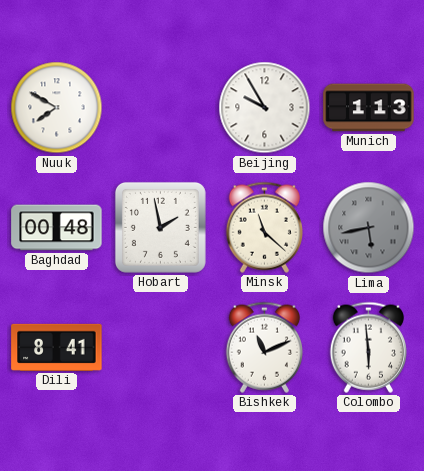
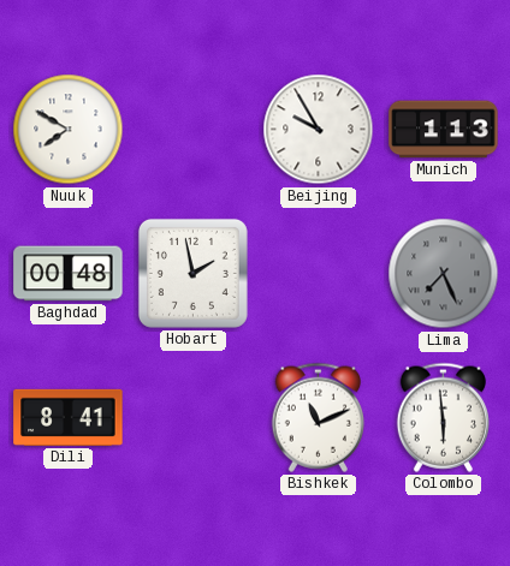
Minsk: 11:22 -> none (264, 227)
Lima: 5:43 -> 7:26 (444, 274)
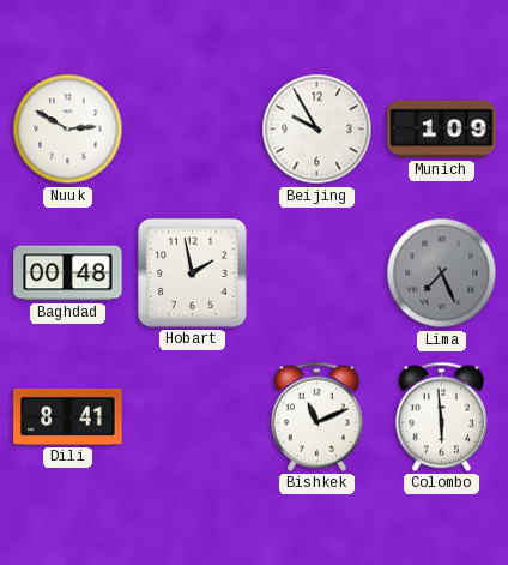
Nuuk: 7:50 -> 2:50 (68, 130)
Munich: 1:13 -> 1:09 (442, 130)
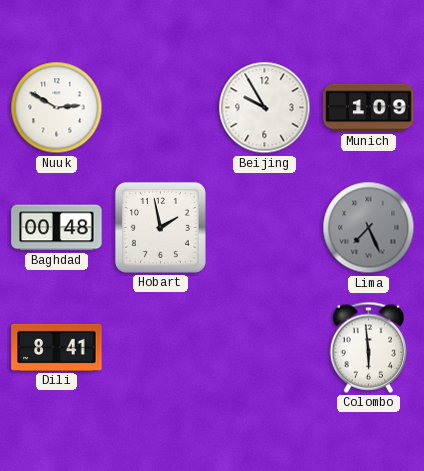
Bishkek: 11:11 -> none (316, 416)
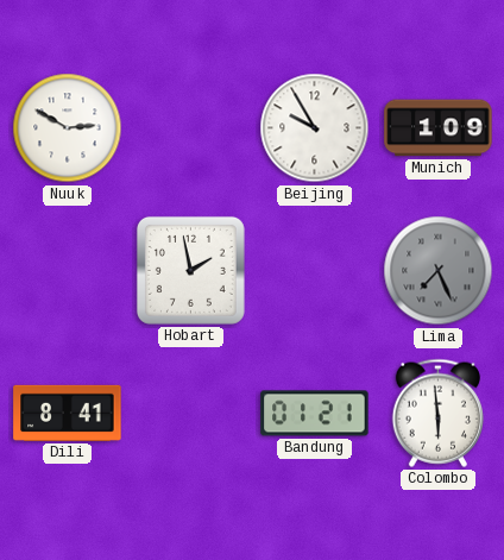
Baghdad: 00:48 -> none (57, 228)
Bandung: none -> 01:21 (315, 414)
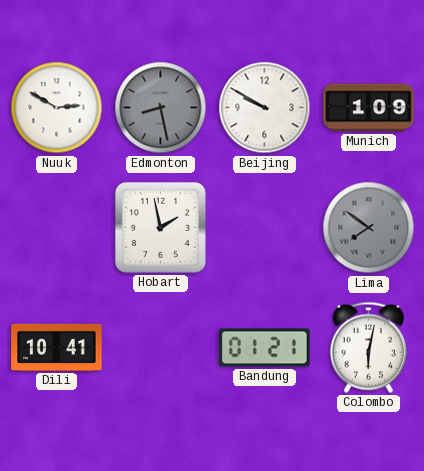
Edmonton: none -> 8:28 (161, 108)
Beijing: 9:55 -> 9:50 (265, 108)
Lima: 7:26 -> 7:51 (369, 228)
Dili: 8:41 -> 10:41 (57, 347)
Colombo: 5:59 -> 6:02 (368, 347)
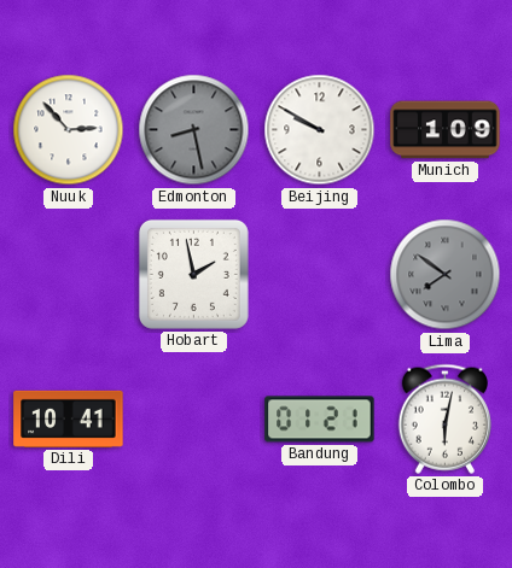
Nuuk: 2:50 -> 2:53 (69, 130)
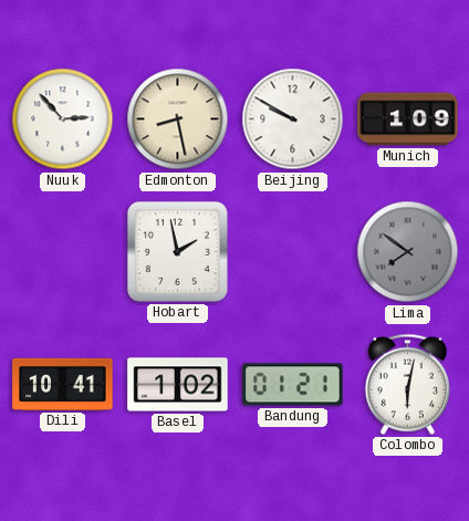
Edmonton dial: grey -> cream (178, 119)
Basel: none -> 1:02 (178, 385)
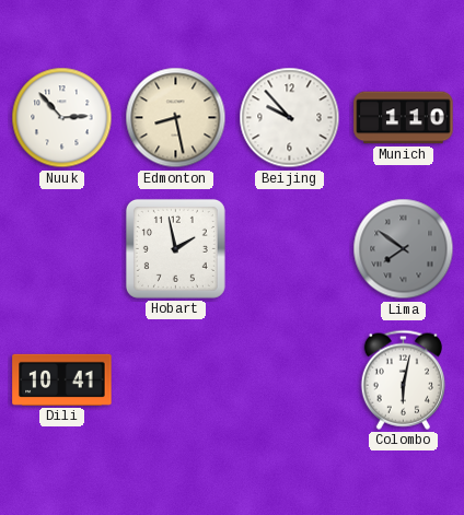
Beijing: 9:50 -> 9:53 (290, 118)
Munich: 1:09 -> 1:10 (404, 118)
Basel: 1:02 -> none (178, 385)
Bandung: 01:21 -> none (293, 385)
